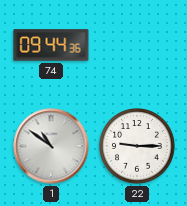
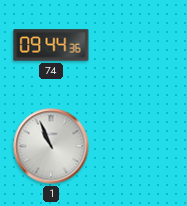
1: 10:51 -> 10:56 (51, 146)
22: 9:15 -> none (137, 146)
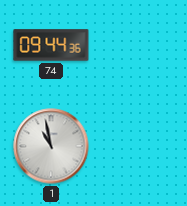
1: 10:56 -> 10:58 (51, 146)
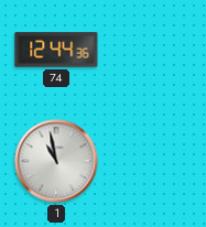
74: 09:44 -> 12:44 (56, 50)
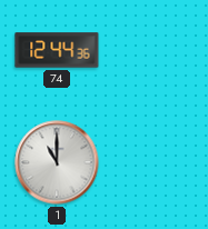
1: 10:58 -> 11:00 (57, 162)
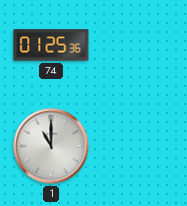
74: 12:44 -> 01:25 (51, 45)
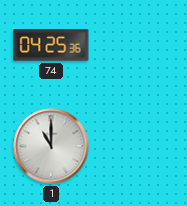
74: 01:25 -> 04:25 (51, 45)
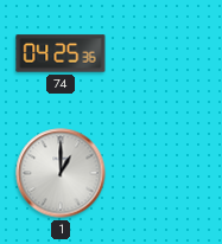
1: 11:00 -> 1:00 (61, 173)
